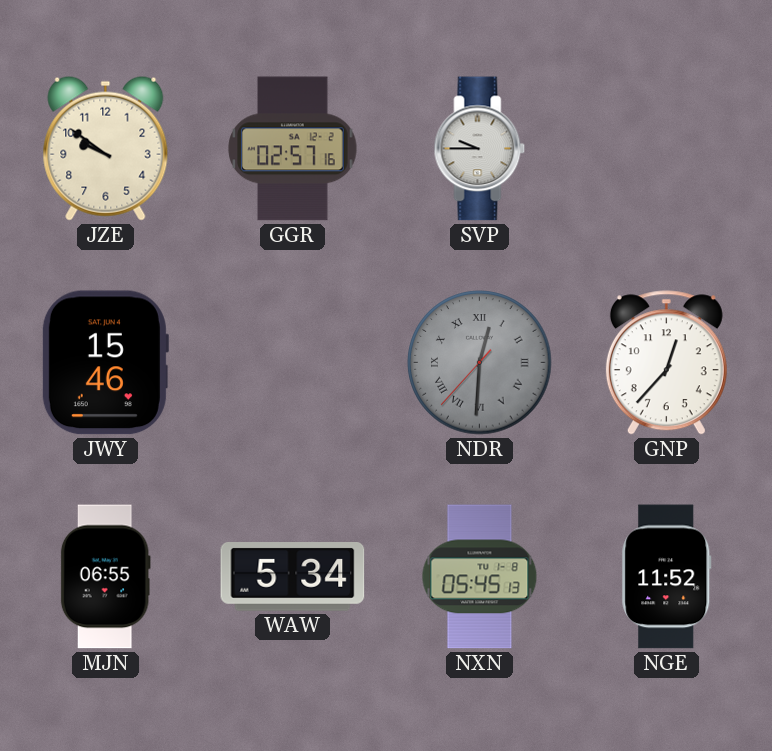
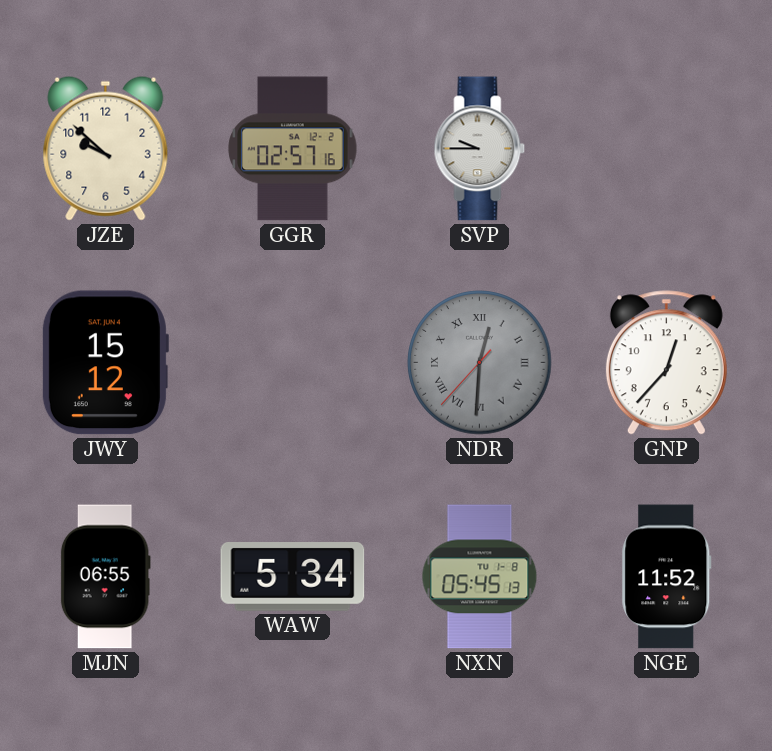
JZE: 9:51 -> 9:52 (106, 148)
JWY: 15:46 -> 15:12 (105, 363)
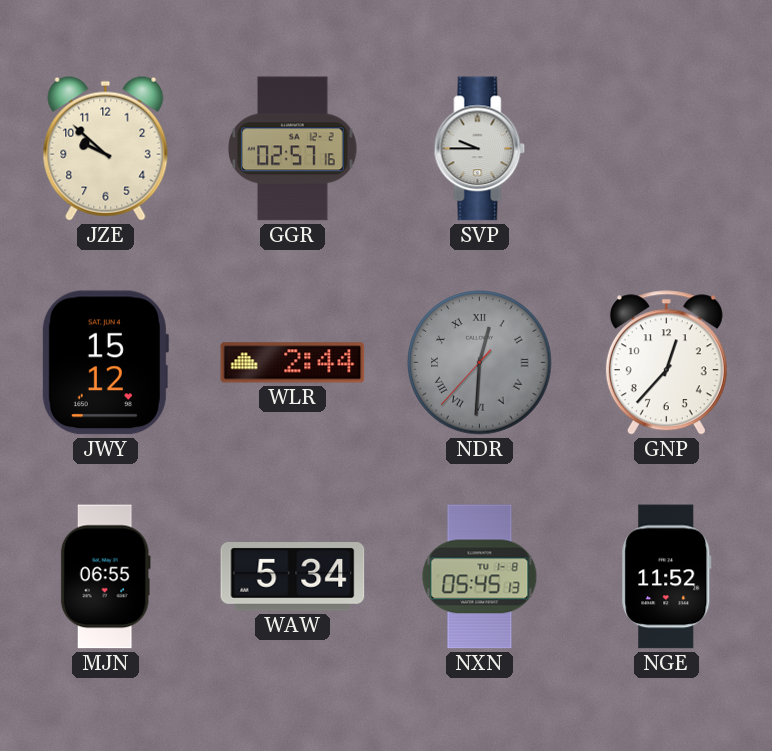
WLR: none -> 2:44 (293, 363)
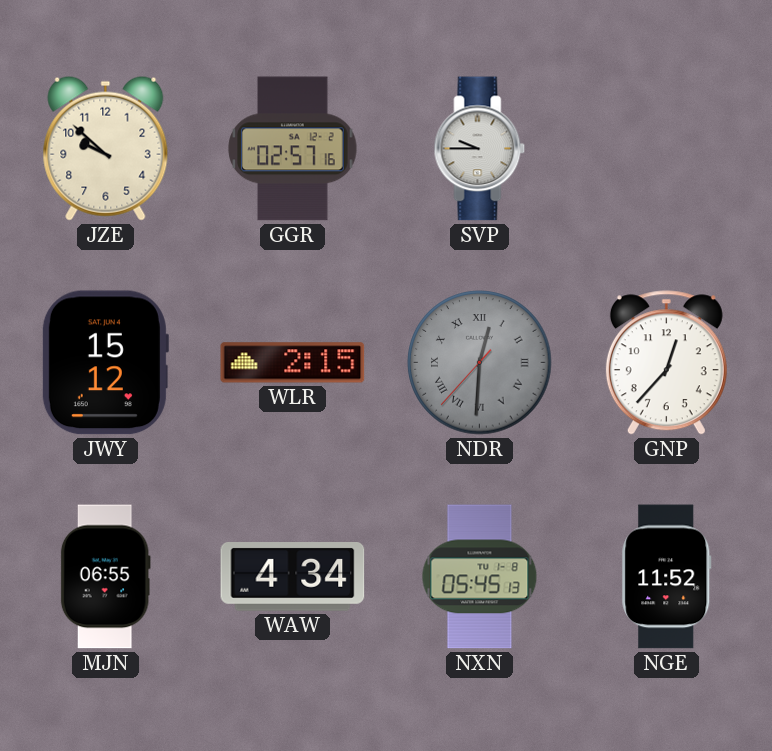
WLR: 2:44 -> 2:15 (293, 363)
WAW: 5:34 -> 4:34 (293, 577)
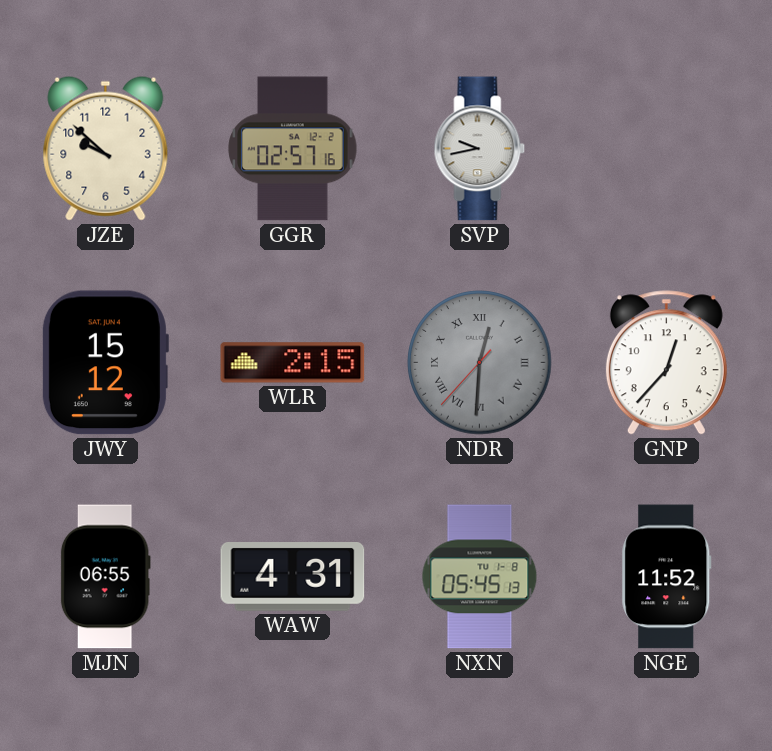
SVP: 9:45 -> 9:43 (480, 149)
WAW: 4:34 -> 4:31 (293, 577)
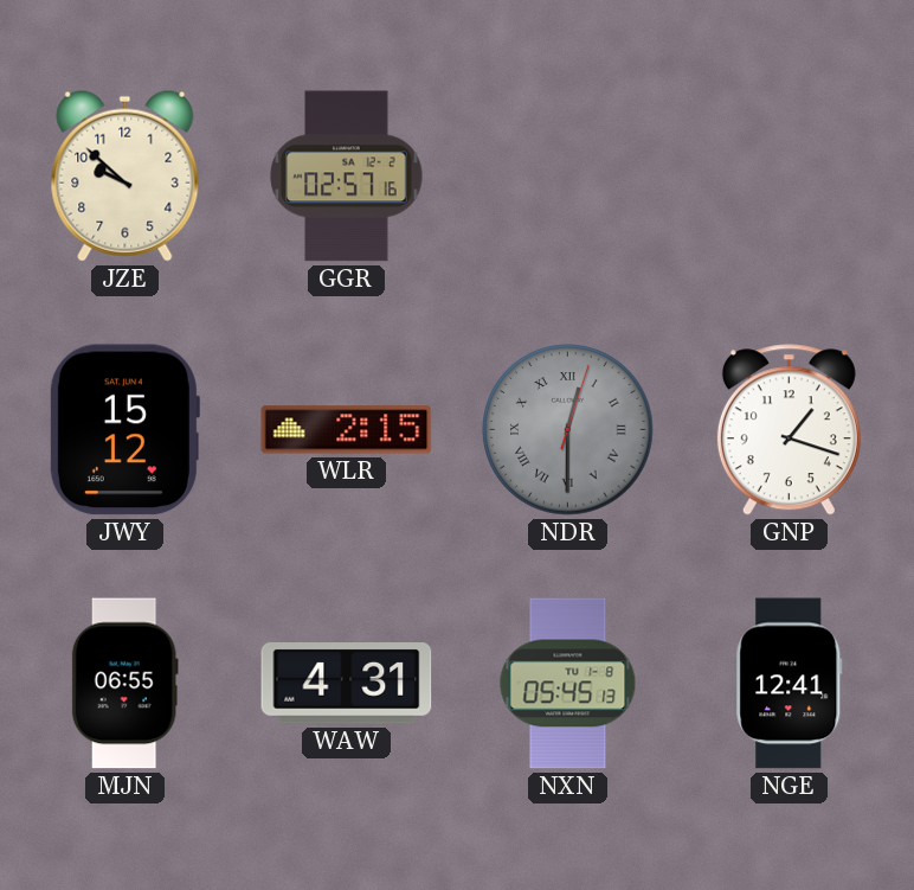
SVP: 9:43 -> none (480, 149)
NDR: 12:30:37 -> 12:30:03 (568, 430)
GNP: 12:37 -> 1:18 (789, 430)
NGE: 11:52 -> 12:41 (790, 684)
